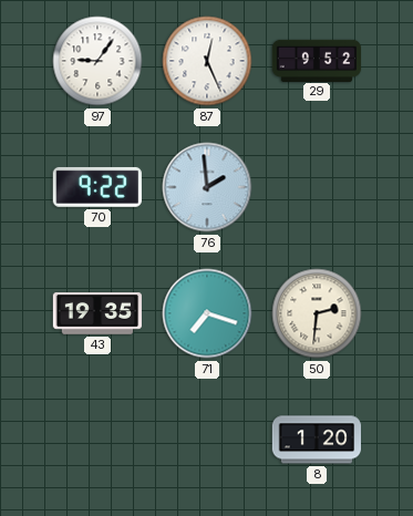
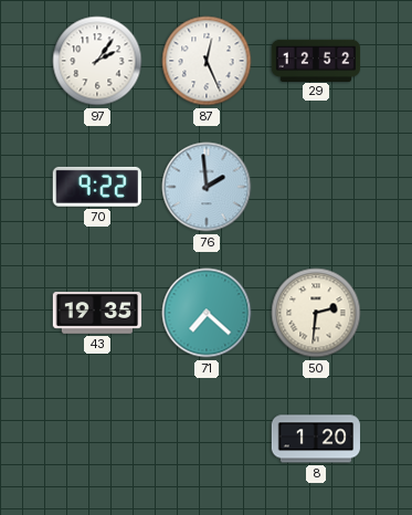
97: 9:06 -> 2:06 (97, 61)
29: 9:52 -> 12:52 (316, 60)
71: 7:18 -> 7:22 (207, 313)
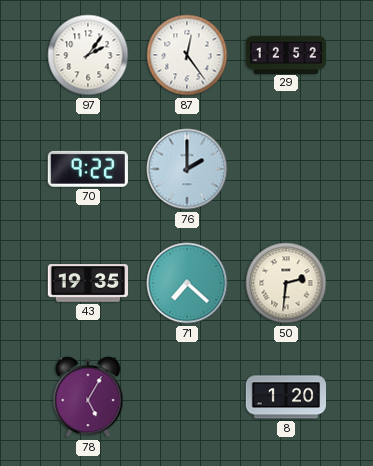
87: 12:26 -> 12:24 (187, 55)
76: 1:59 -> 2:00 (187, 169)
78: none -> 5:05 (88, 397)
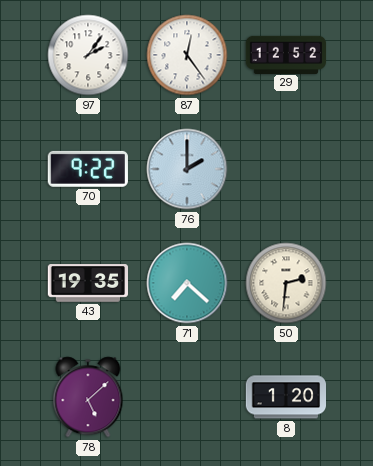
78: 5:05 -> 5:08 (88, 397)
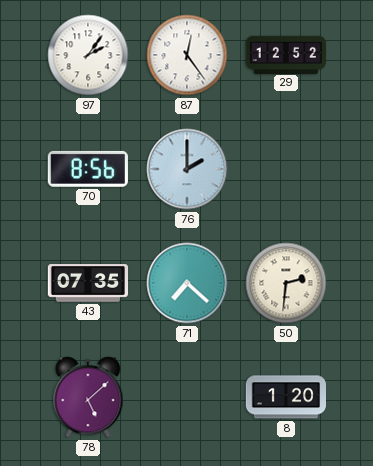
70: 9:22 -> 8:56 (88, 169)
43: 19:35 -> 07:35 (87, 283)
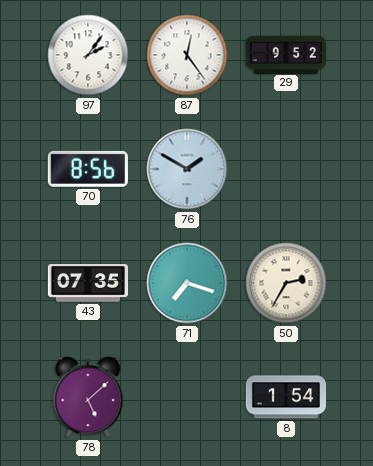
29: 12:52 -> 9:52 (286, 54)
76: 2:00 -> 1:50 (187, 169)
71: 7:22 -> 7:18 (187, 283)
50: 2:31 -> 2:35 (286, 283)
8: 1:20 -> 1:54 (285, 397)
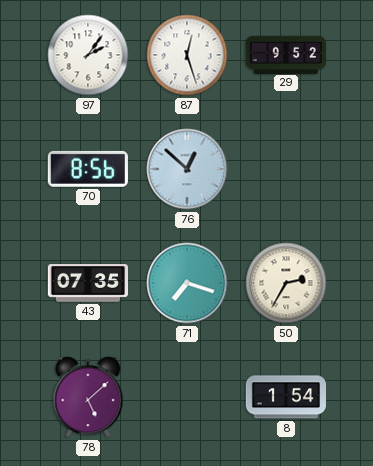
87: 12:24 -> 12:27 (187, 55)
76: 1:50 -> 12:52 (187, 169)
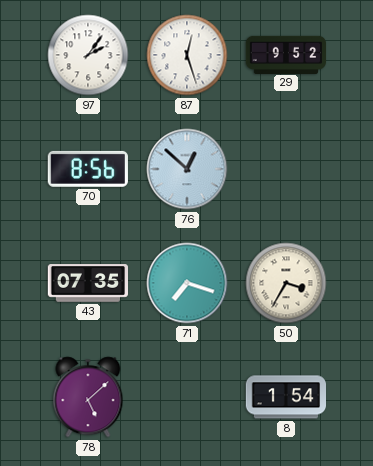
50: 2:35 -> 3:35 (286, 283)
